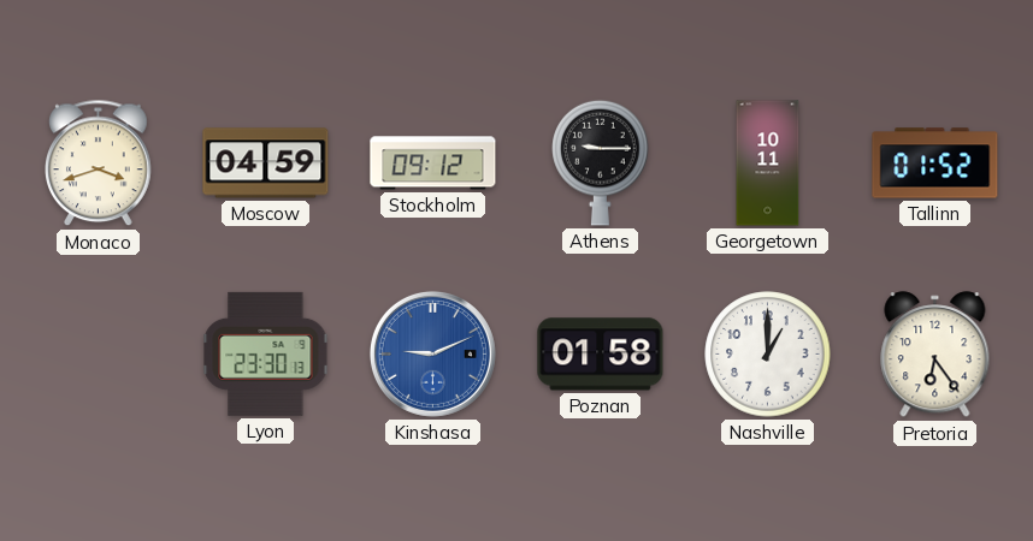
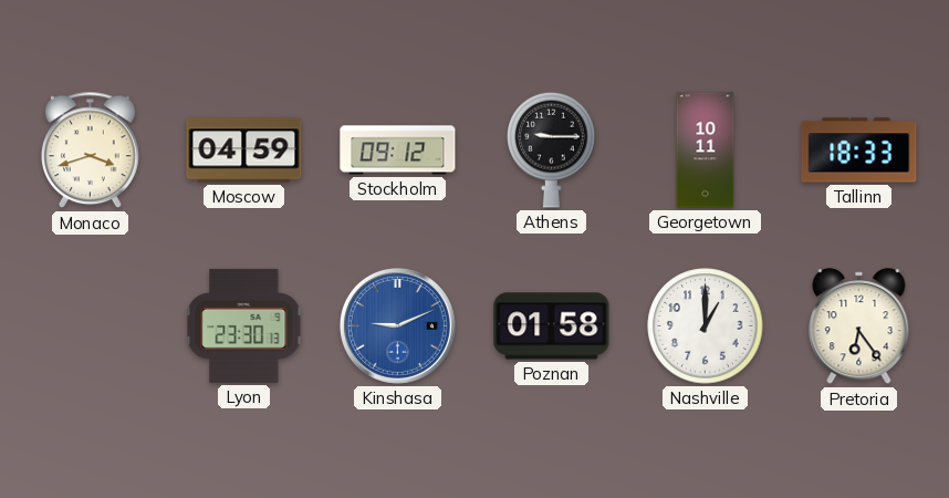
Tallinn: 01:52 -> 18:33 (859, 151)
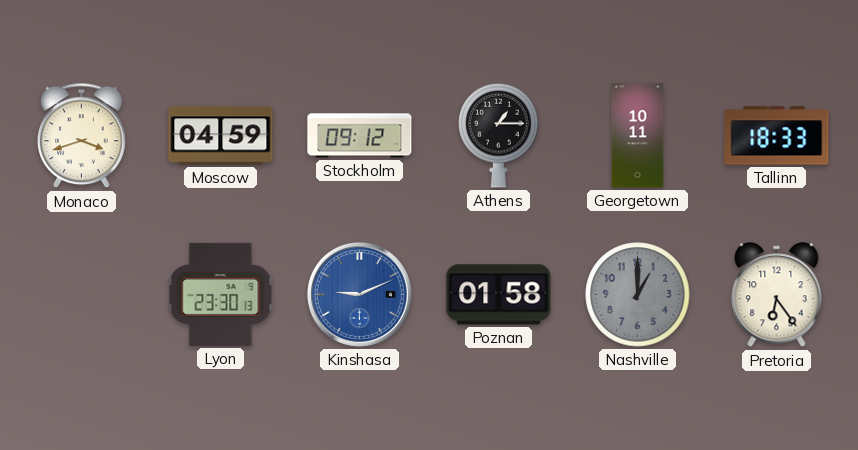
Athens: 9:15 -> 1:15 (499, 135)
Nashville dial: white -> grey (638, 295)
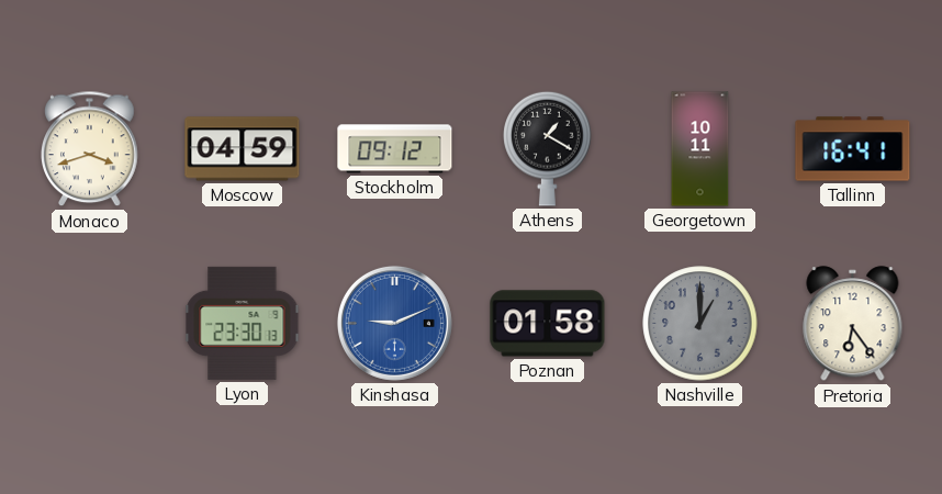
Athens: 1:15 -> 1:20 (548, 148)
Tallinn: 18:33 -> 16:41 (853, 149)
